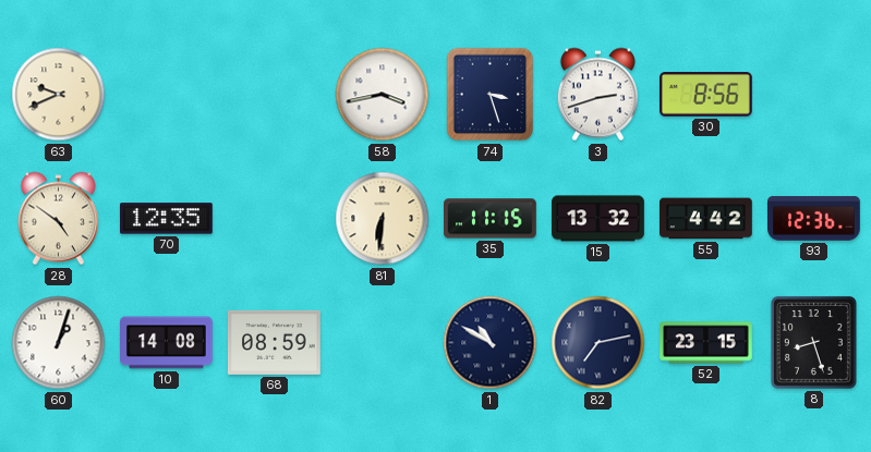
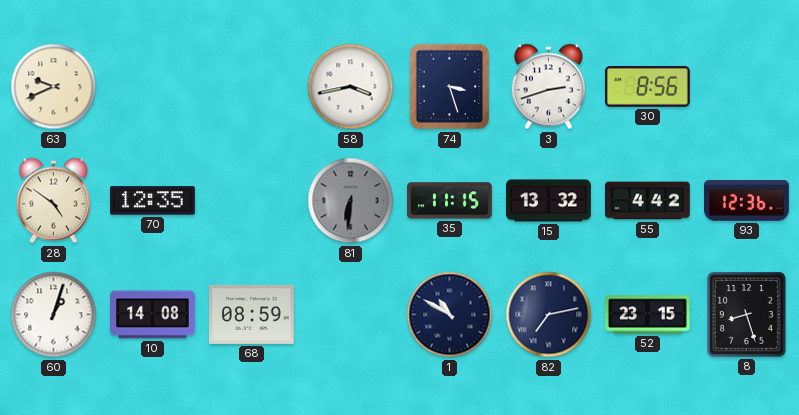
81 dial: cream -> grey (351, 201)
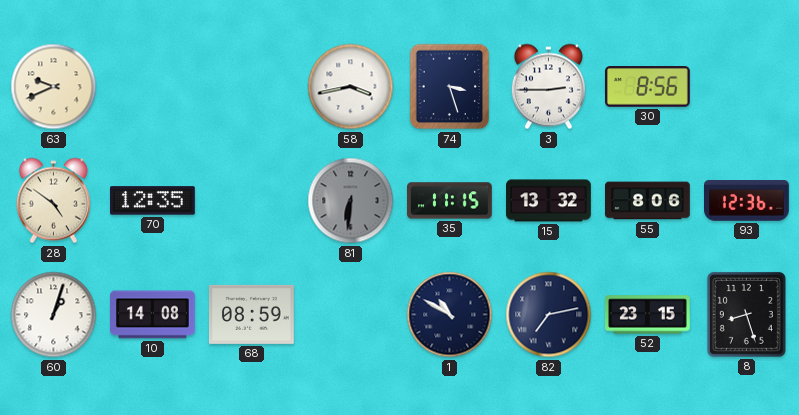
3: 2:42 -> 2:45 (548, 87)
55: 4:42 -> 8:06 (648, 201)
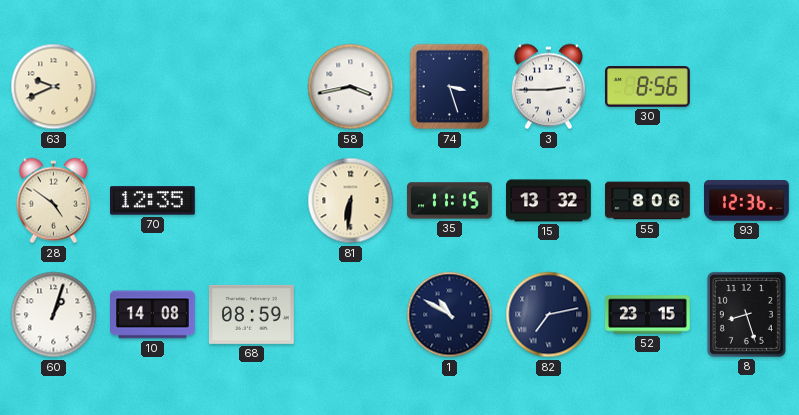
81 dial: grey -> cream (351, 201)
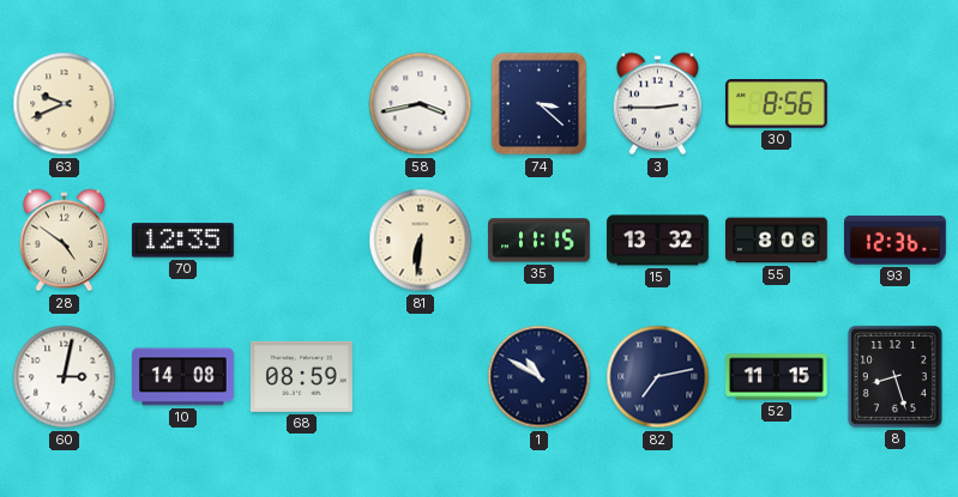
74: 3:27 -> 3:22 (540, 104)
60: 1:03 -> 3:02 (65, 377)
52: 23:15 -> 11:15 (777, 377)
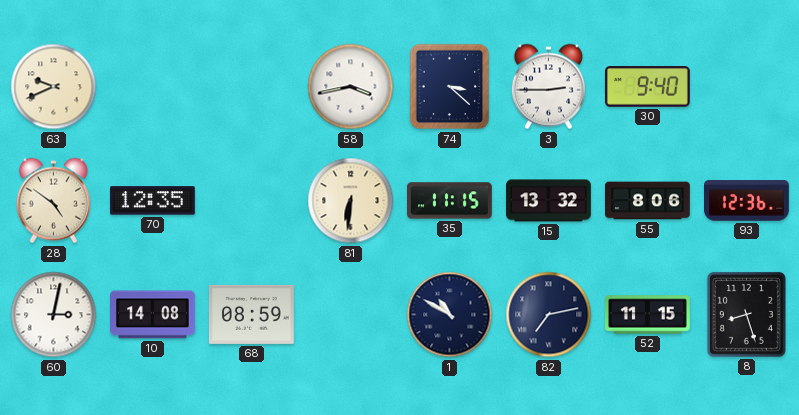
30: 8:56 -> 9:40 (648, 87)
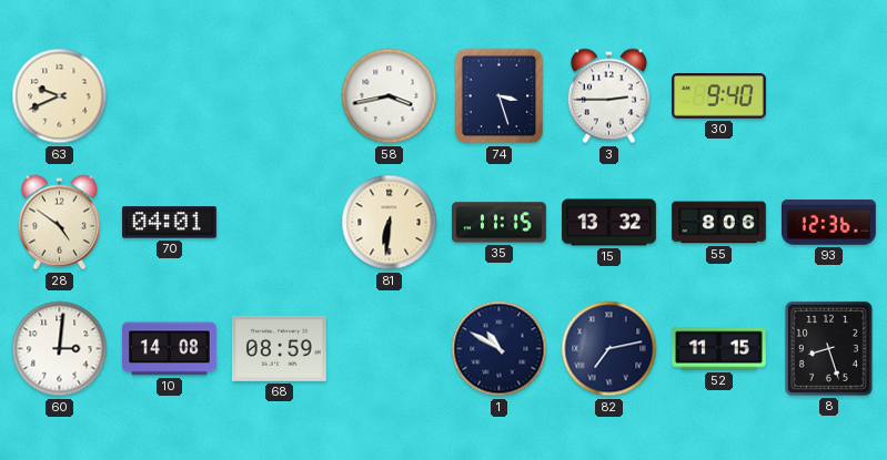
74: 3:22 -> 3:27 (500, 96)
70: 12:35 -> 04:01 (170, 223)
60: 3:02 -> 3:01 (60, 349)
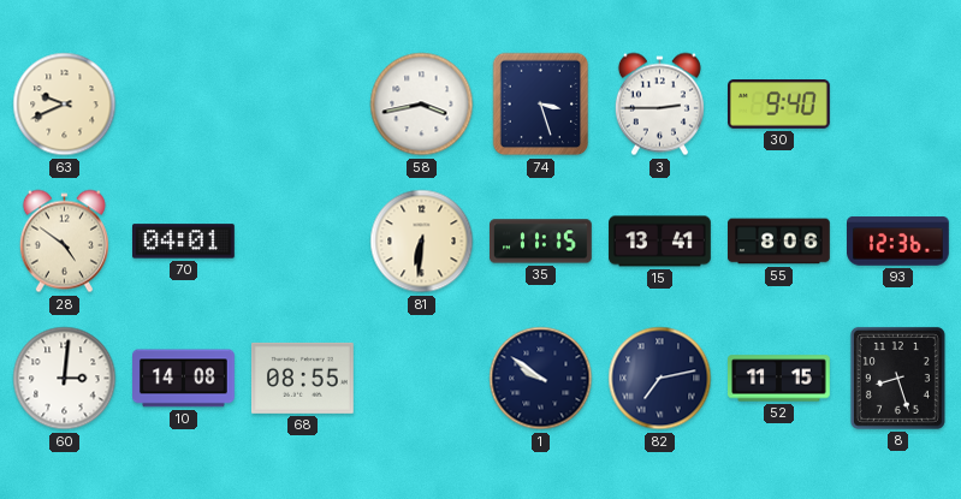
15: 13:32 -> 13:41 (660, 242)
68: 08:59 -> 08:55 (302, 378)
1: 10:50 -> 9:51 (541, 379)
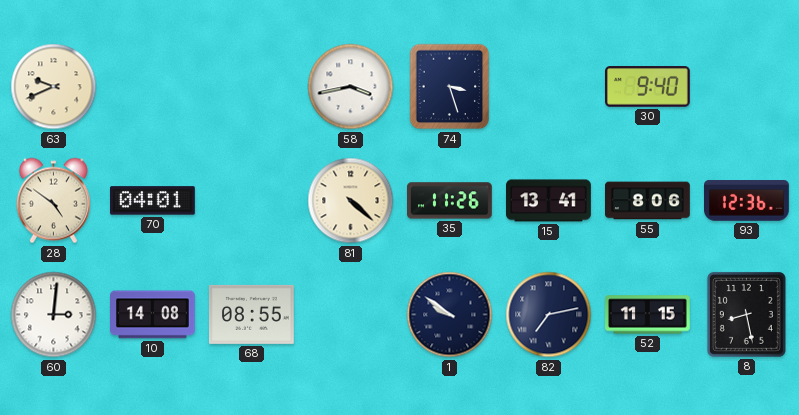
3: 2:45 -> none (659, 105)
81: 6:31 -> 4:22 (351, 201)
35: 11:15 -> 11:26 (450, 201)
8: 8:27 -> 8:28 (746, 314)
